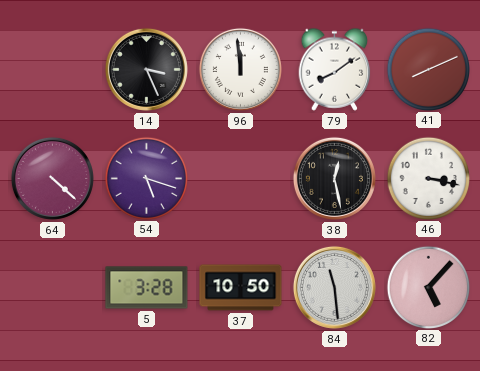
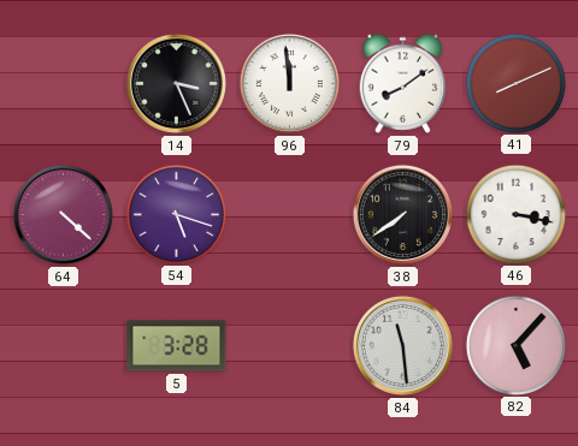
38: 12:28 -> 7:39 (402, 214)
37: 10:50 -> none (241, 288)
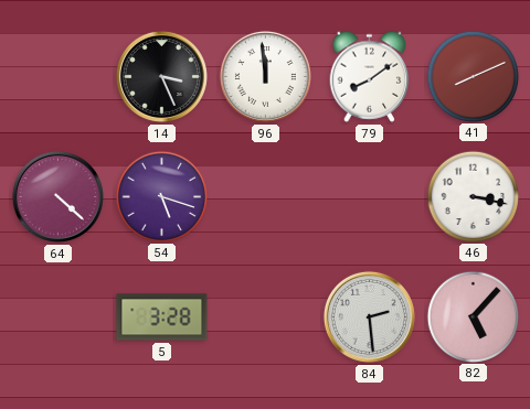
38: 7:39 -> none (402, 214)
84: 11:29 -> 2:29 (369, 316)
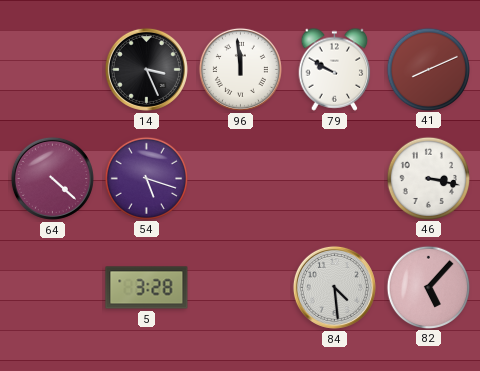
79: 8:09 -> 9:50 (335, 69)
84: 2:29 -> 4:29 (334, 287)
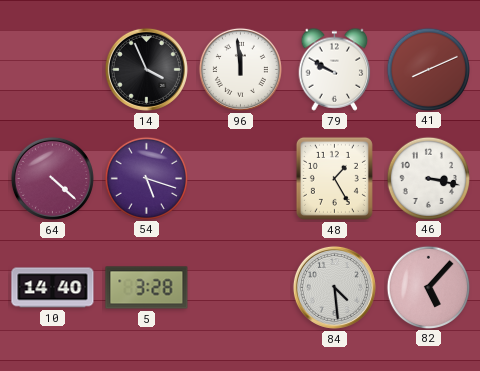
14: 3:26 -> 3:56 (146, 69)
48: none -> 1:25 (334, 178)
10: none -> 14:40 (53, 288)
